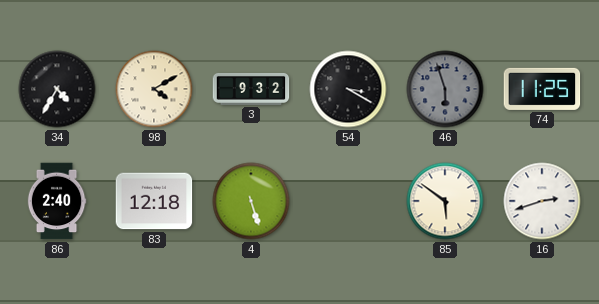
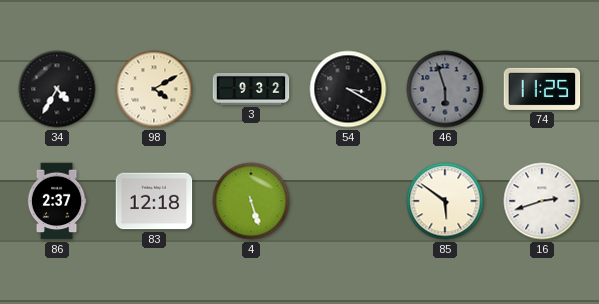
86: 2:40 -> 2:37 (57, 201)
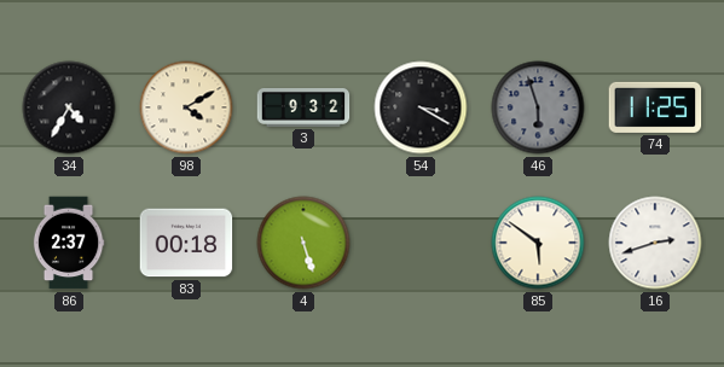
83: 12:18 -> 00:18 (186, 243)
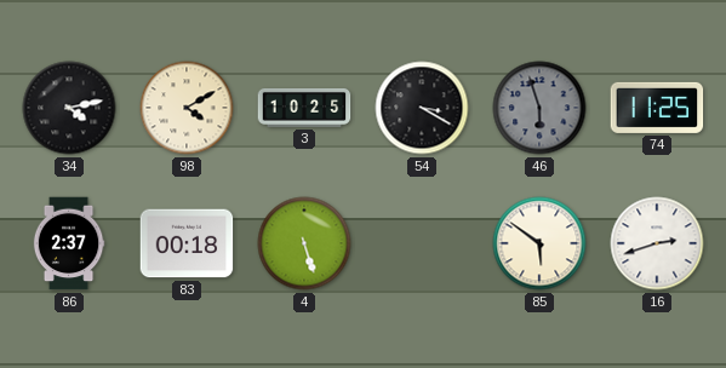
34: 4:35 -> 4:13 (69, 108)
3: 9:32 -> 10:25 (304, 108)
